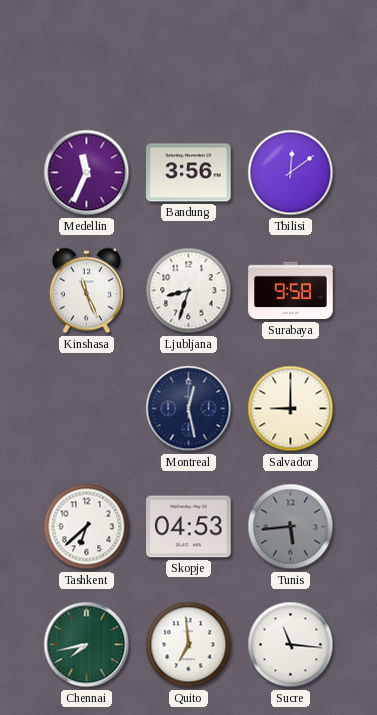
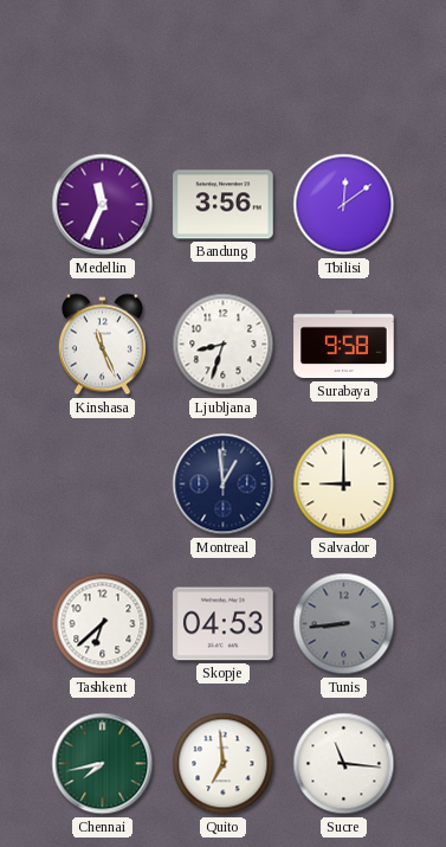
Montreal: 12:28 -> 12:59 (224, 485)
Tunis: 5:44 -> 8:44 (344, 624)
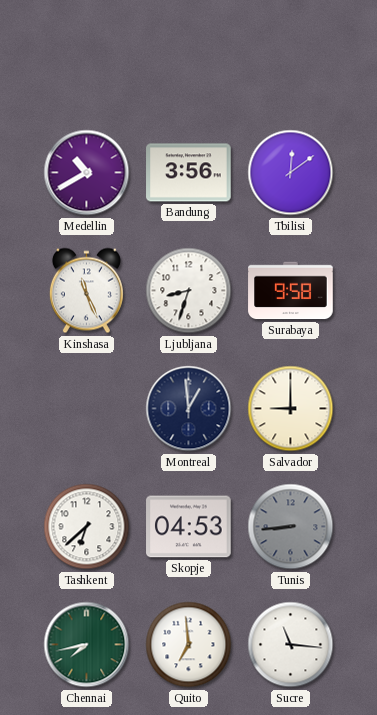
Medellin: 11:34 -> 10:40 (87, 173)
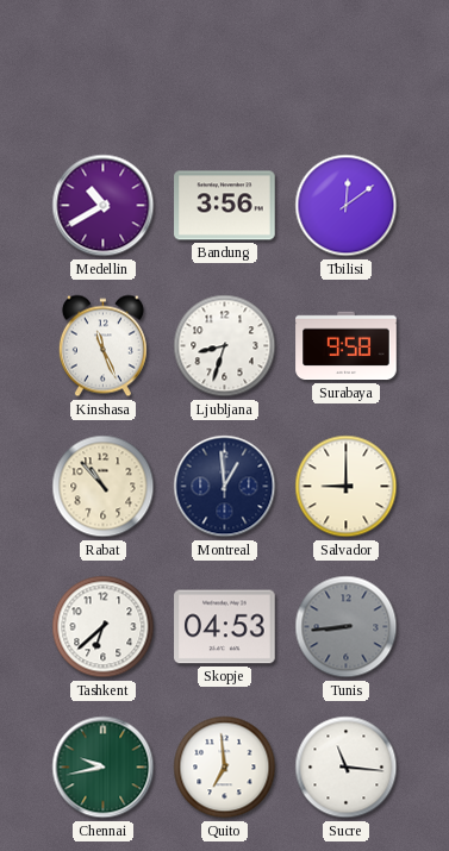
Rabat: none -> 10:53 (104, 487)
Chennai: 7:43 -> 9:43 (104, 768)
